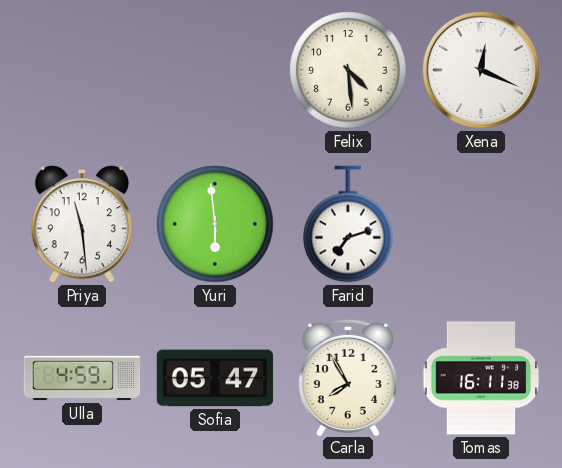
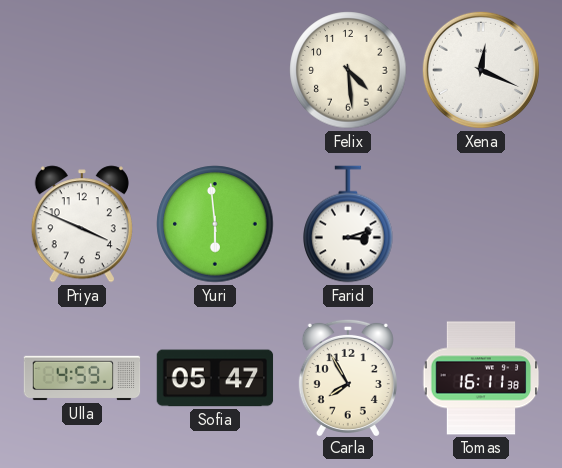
Priya: 11:29 -> 3:49 (82, 224)
Farid: 7:12 -> 3:12 (348, 224)
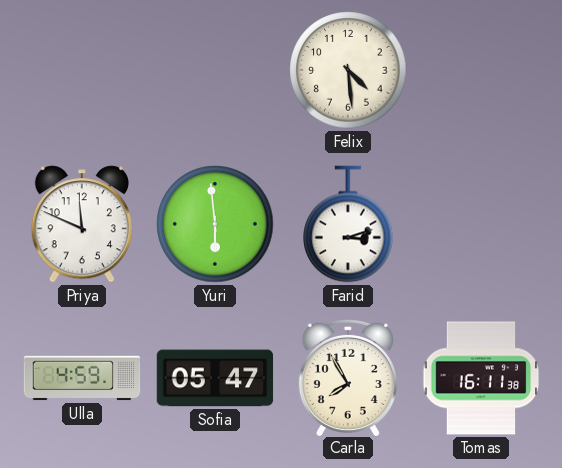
Xena: 12:19 -> none (481, 70)
Priya: 3:49 -> 11:49 (82, 224)
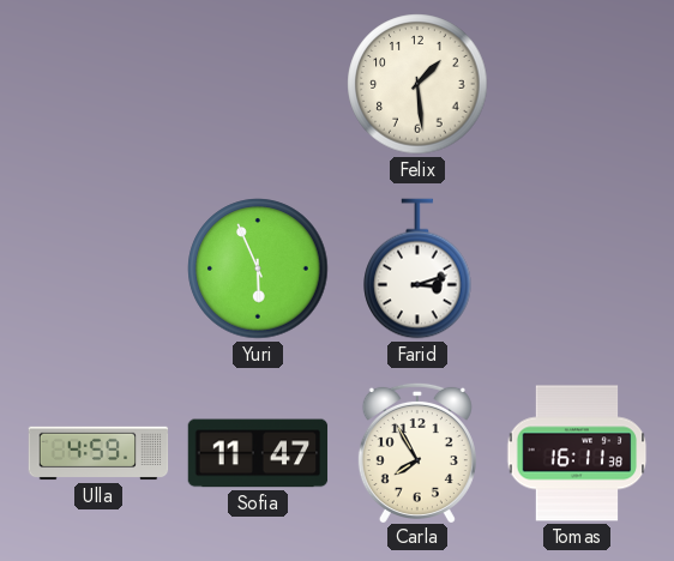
Felix: 4:29 -> 1:29 (417, 84)
Priya: 11:49 -> none (82, 224)
Yuri: 5:59 -> 5:56 (258, 269)
Sofia: 05:47 -> 11:47 (258, 453)
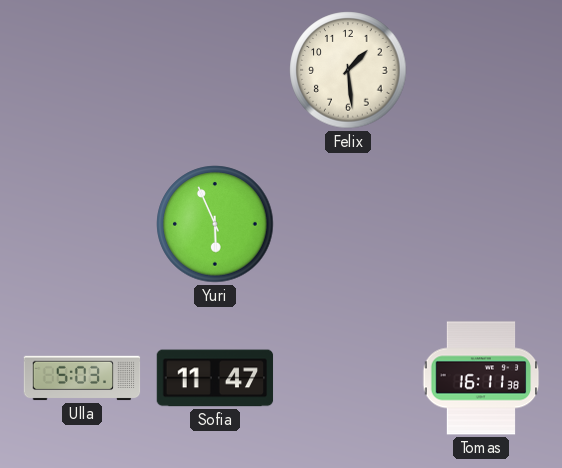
Farid: 3:12 -> none (417, 269)
Ulla: 4:59 -> 5:03 (82, 378)
Carla: 7:55 -> none (417, 452)
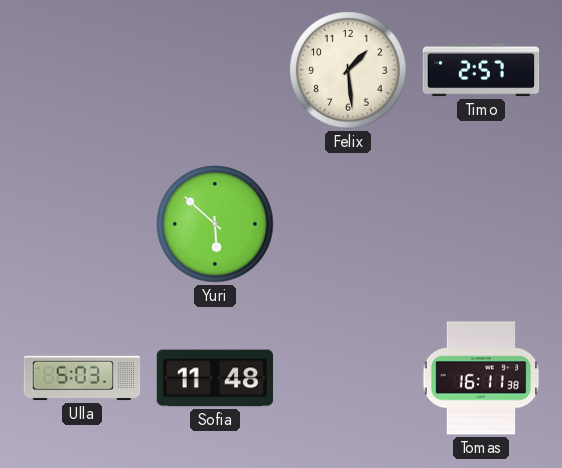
Timo: none -> 2:57 (481, 70)
Yuri: 5:56 -> 5:52 (215, 224)
Sofia: 11:47 -> 11:48 (215, 378)
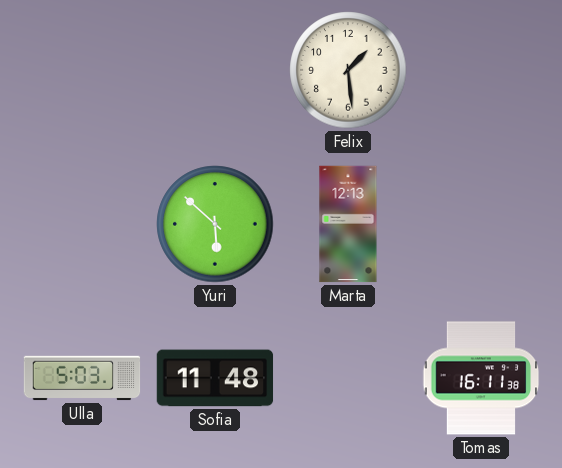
Timo: 2:57 -> none (481, 70)
Marta: none -> 12:13 (348, 224)
